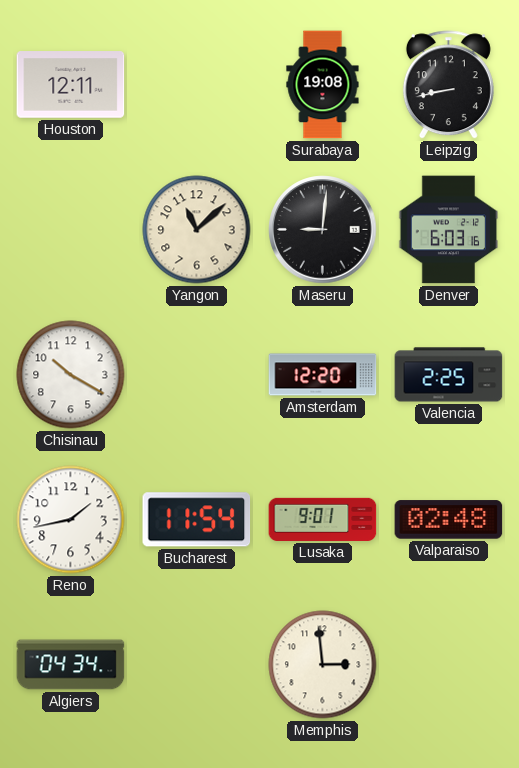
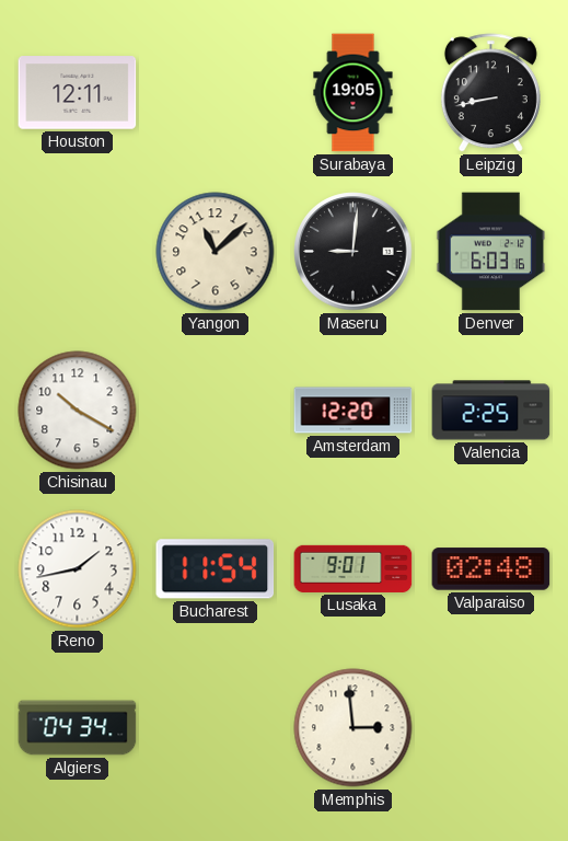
Surabaya: 19:08 -> 19:05 (353, 93)
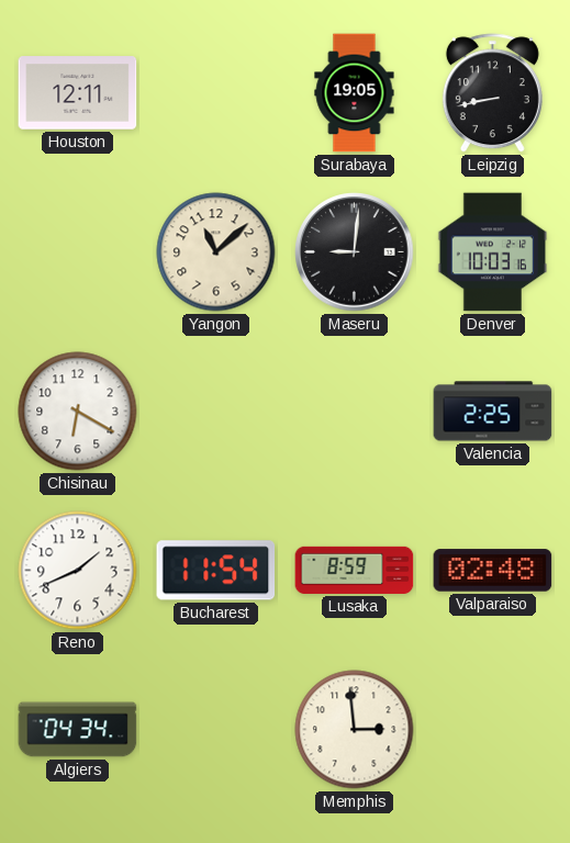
Denver: 6:03 -> 10:03 (493, 252)
Chisinau: 10:20 -> 6:20 (78, 412)
Amsterdam: 12:20 -> none (353, 411)
Reno: 1:43 -> 1:41 (78, 571)
Lusaka: 9:01 -> 8:59 (355, 570)
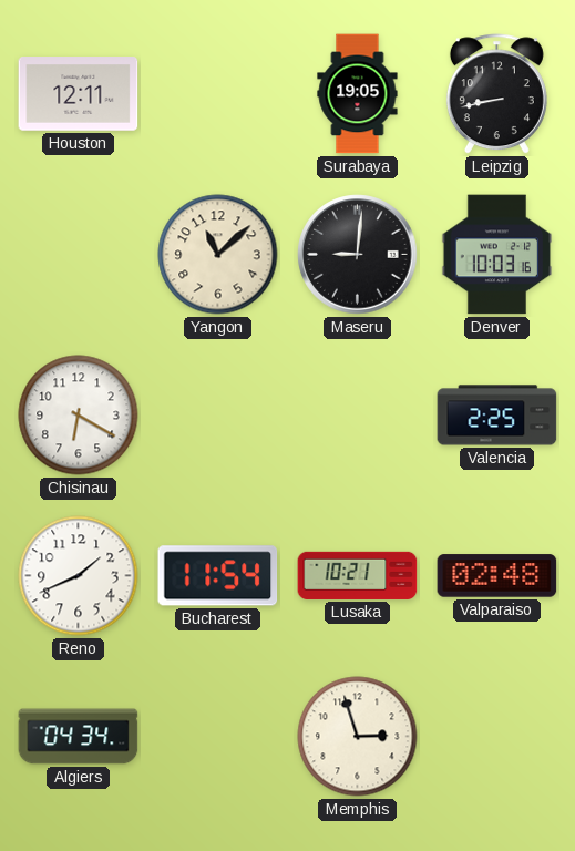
Lusaka: 8:59 -> 10:21 (358, 575)
Memphis: 2:59 -> 2:57 (358, 737)
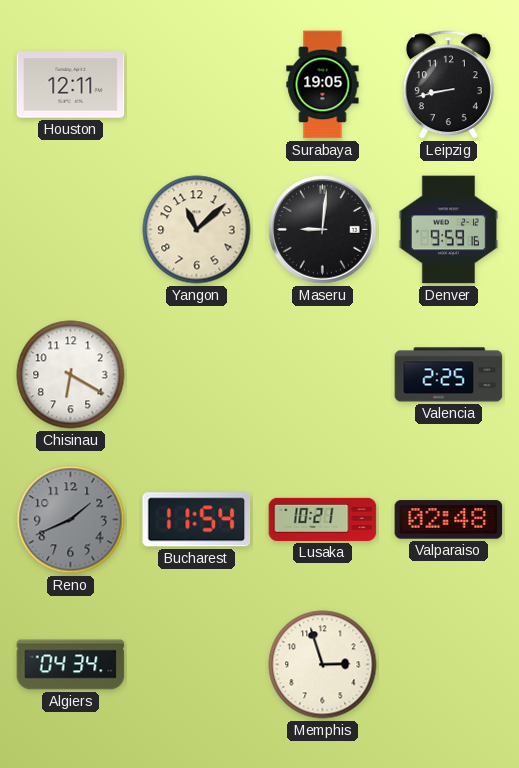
Denver: 10:03 -> 9:59 (449, 230)
Reno dial: white -> grey (71, 520)
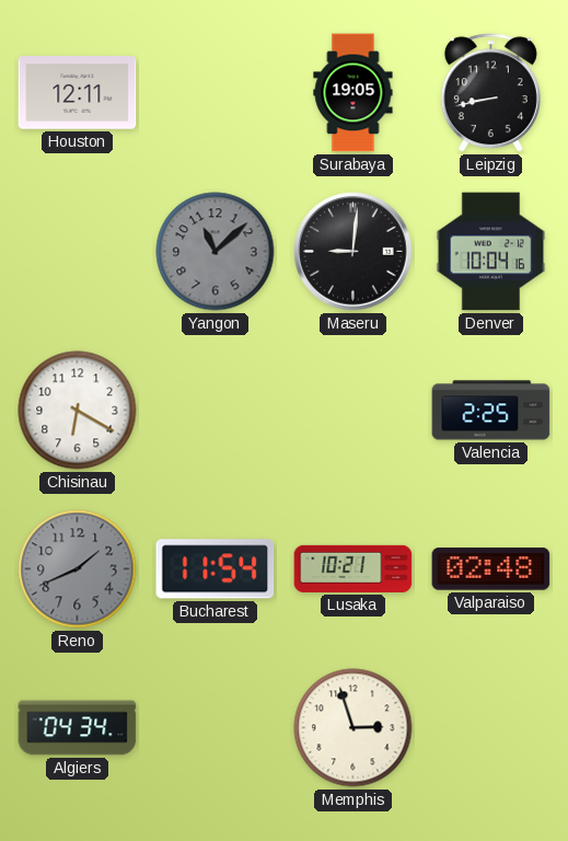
Yangon dial: cream -> grey (216, 252)
Denver: 9:59 -> 10:04 (491, 252)
